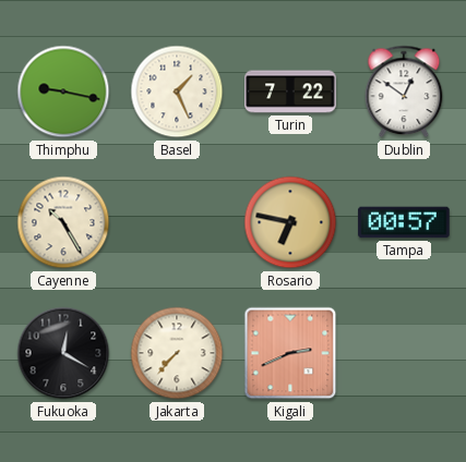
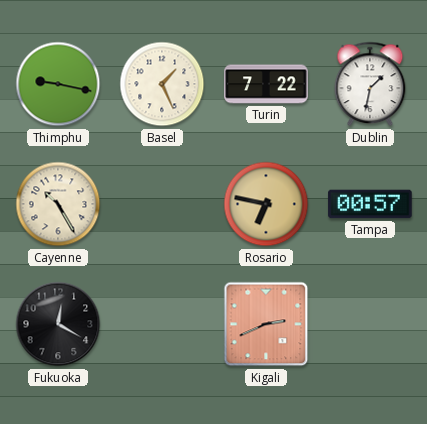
Dublin: 12:51 -> 1:32 (370, 84)
Jakarta: 7:37 -> none (177, 353)
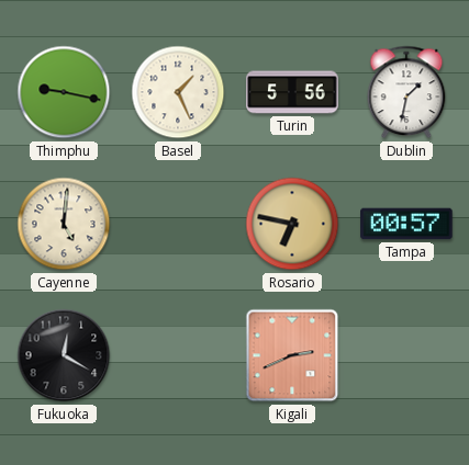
Turin: 7:22 -> 5:56 (292, 92)
Cayenne: 10:25 -> 5:01 (64, 224)
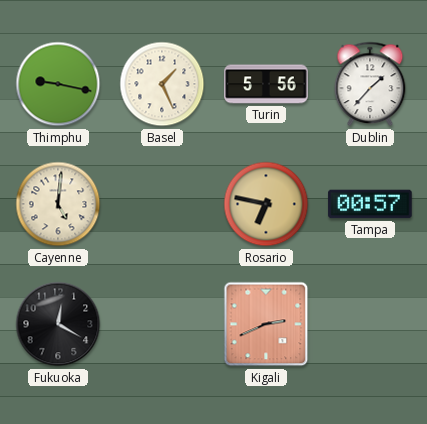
Dublin: 1:32 -> 1:37 (370, 84)
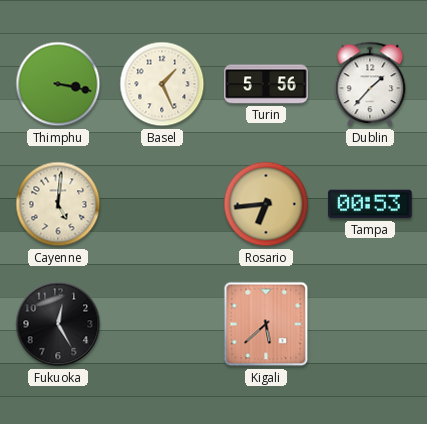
Thimphu: 9:17 -> 3:17 (58, 84)
Rosario: 6:47 -> 6:44 (266, 204)
Tampa: 00:57 -> 00:53 (370, 204)
Fukuoka: 12:20 -> 12:25 (58, 324)
Kigali: 2:41 -> 5:38 (266, 324)
